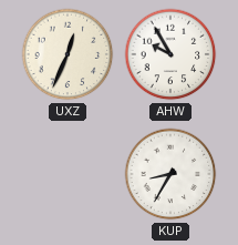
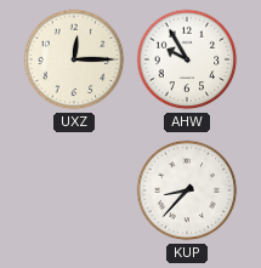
UXZ: 12:34 -> 12:15 (74, 59)
KUP: 8:35 -> 8:37 (187, 190)
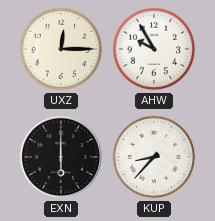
EXN: none -> 6:00 (61, 157)
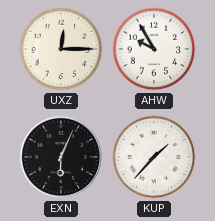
EXN: 6:00 -> 6:04 (61, 157)
KUP: 8:37 -> 1:37 (154, 157)
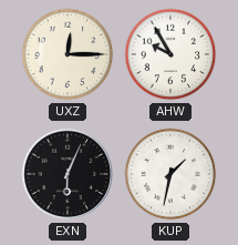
KUP: 1:37 -> 1:32 (170, 174)
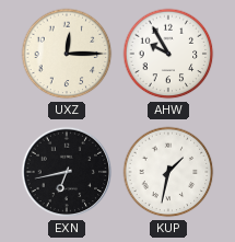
EXN: 6:04 -> 6:43 (67, 172)
